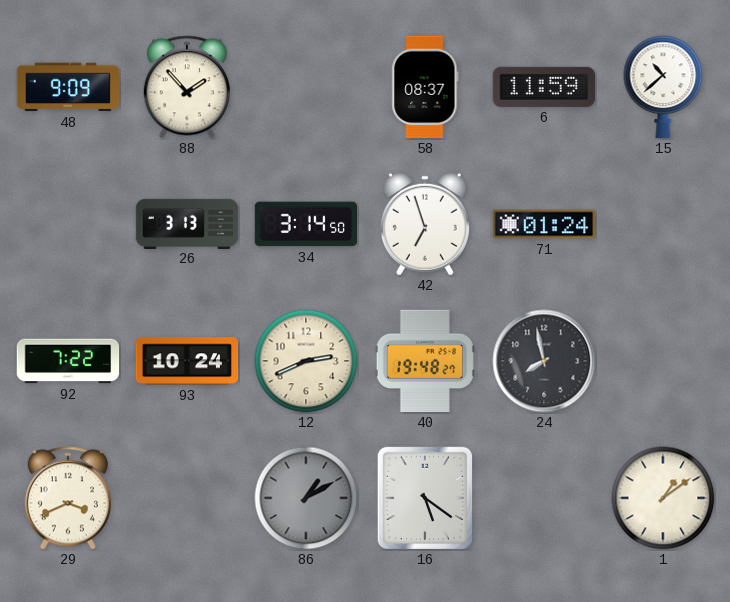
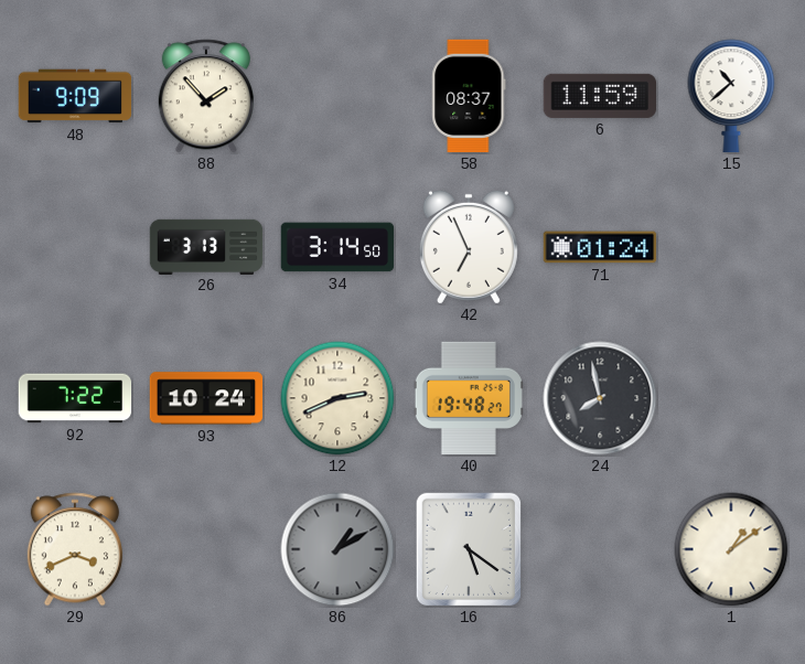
42: 6:57 -> 6:56 (469, 247)
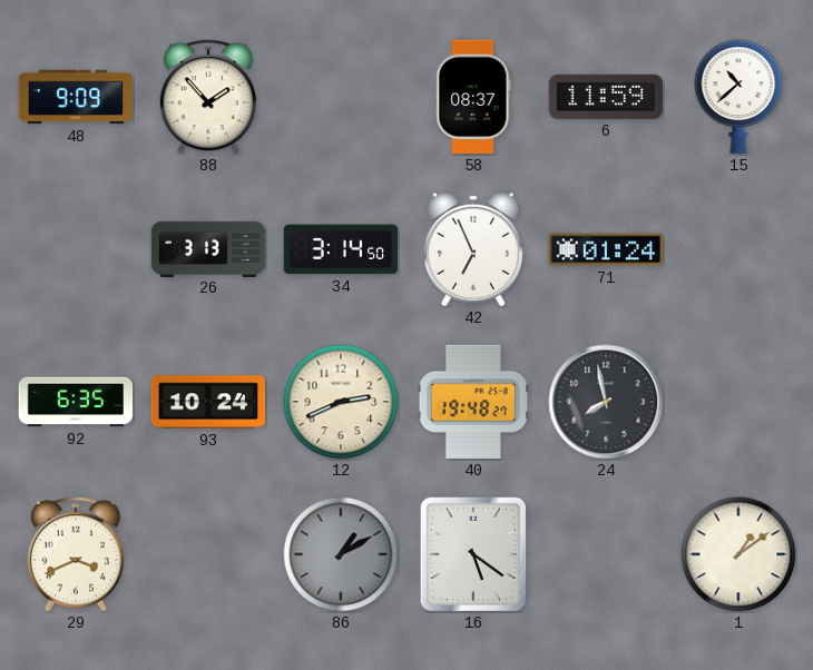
92: 7:22 -> 6:35 (76, 402)
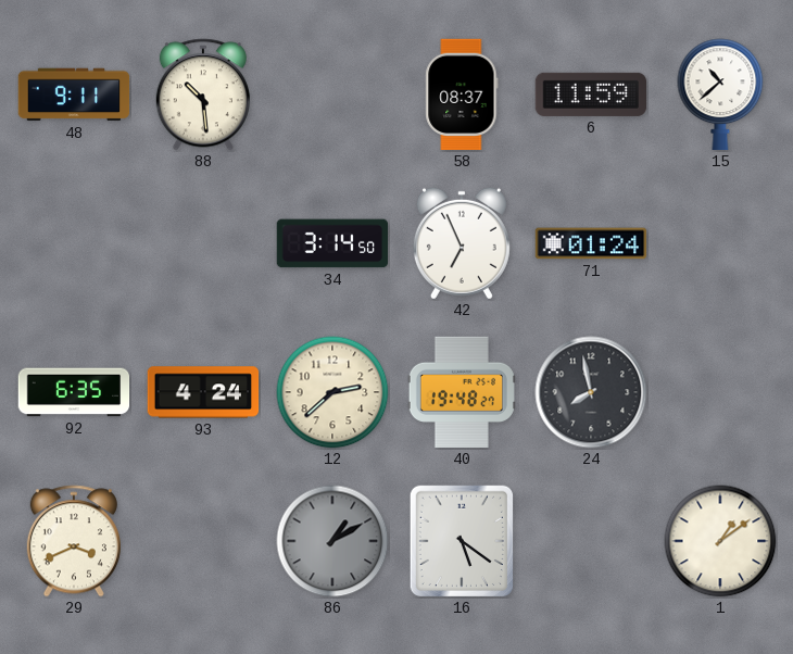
48: 9:09 -> 9:11 (74, 95)
88: 1:53 -> 10:29 (203, 95)
26: 3:13 -> none (208, 248)
93: 10:24 -> 4:24 (203, 392)
12: 2:41 -> 2:38 (332, 392)
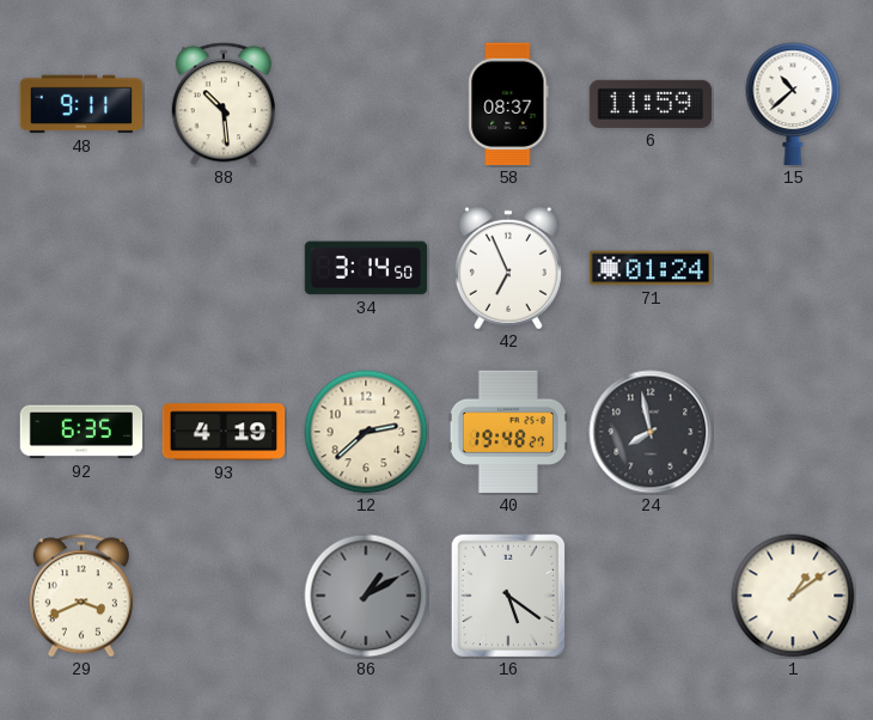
93: 4:24 -> 4:19 (224, 432)
